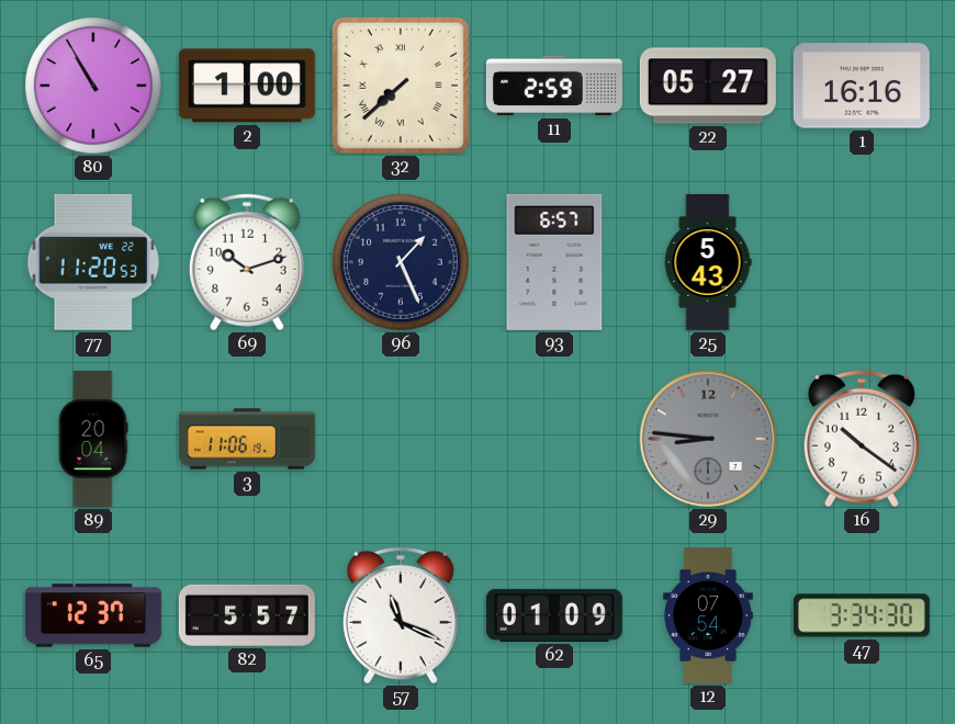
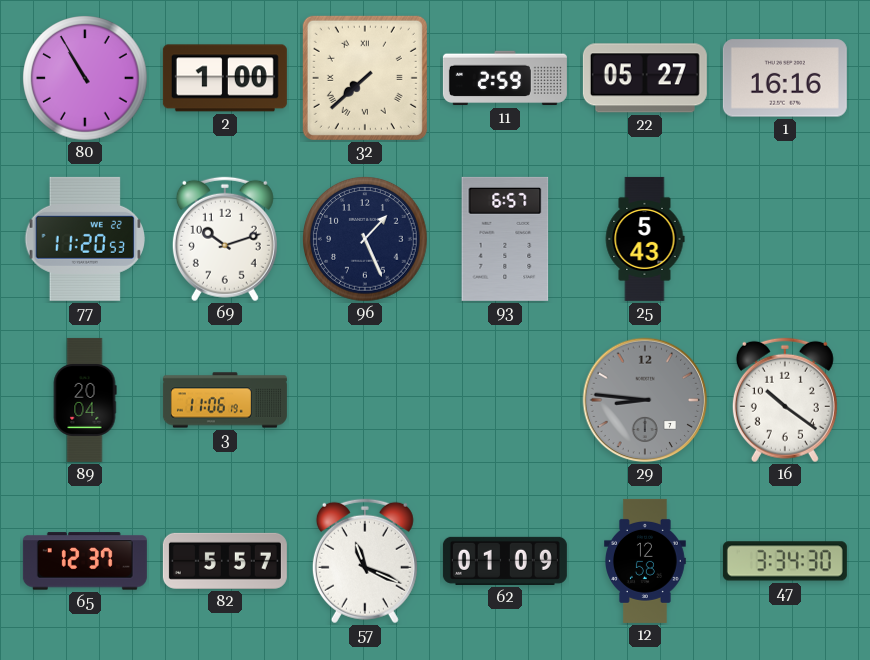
12: 07:54 -> 12:58 (646, 561)
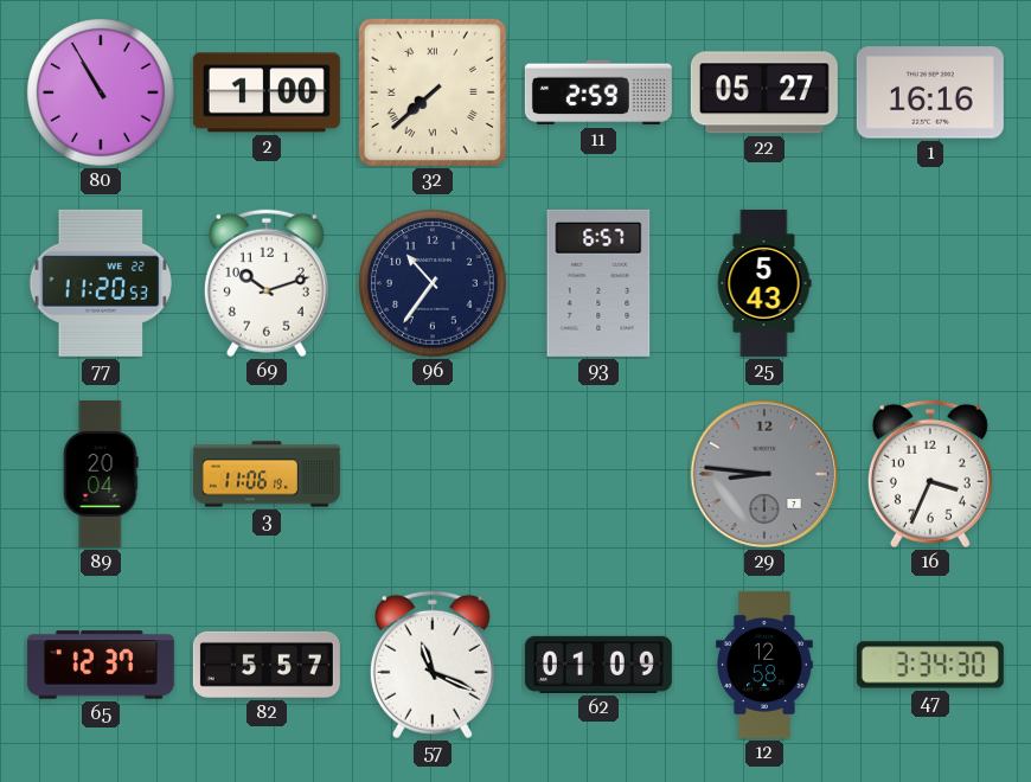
96: 1:26 -> 10:36 (433, 283)
16: 10:21 -> 3:34 (930, 474)
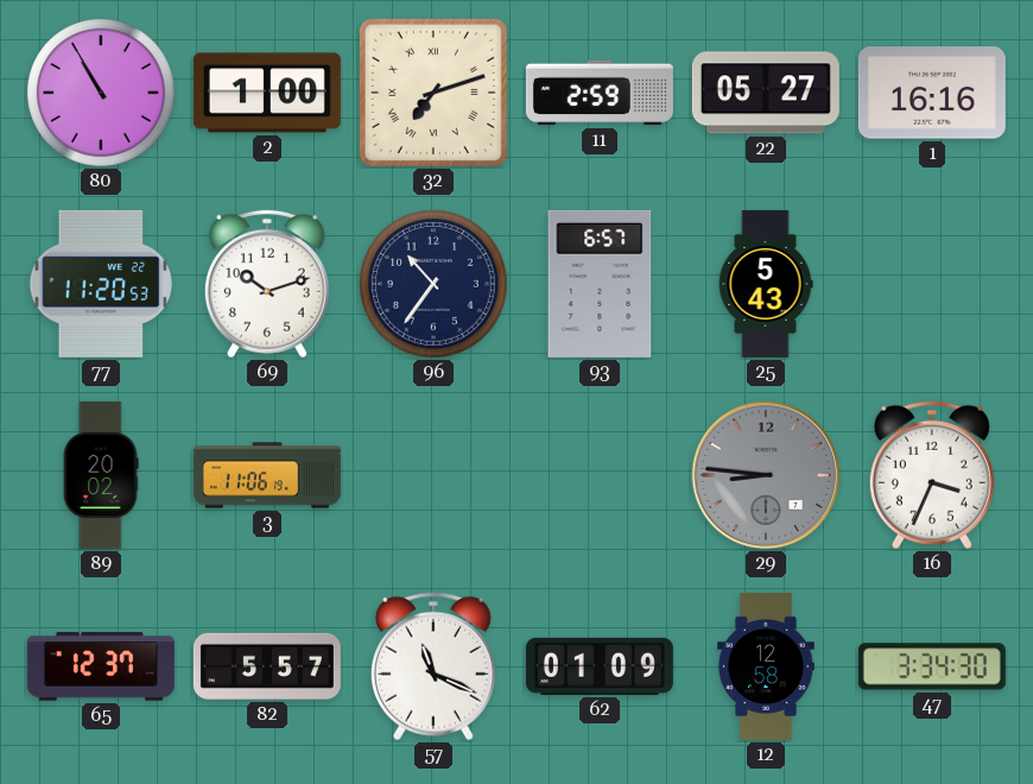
32: 7:38 -> 7:12 (433, 93)
89: 20:04 -> 20:02 (101, 475)
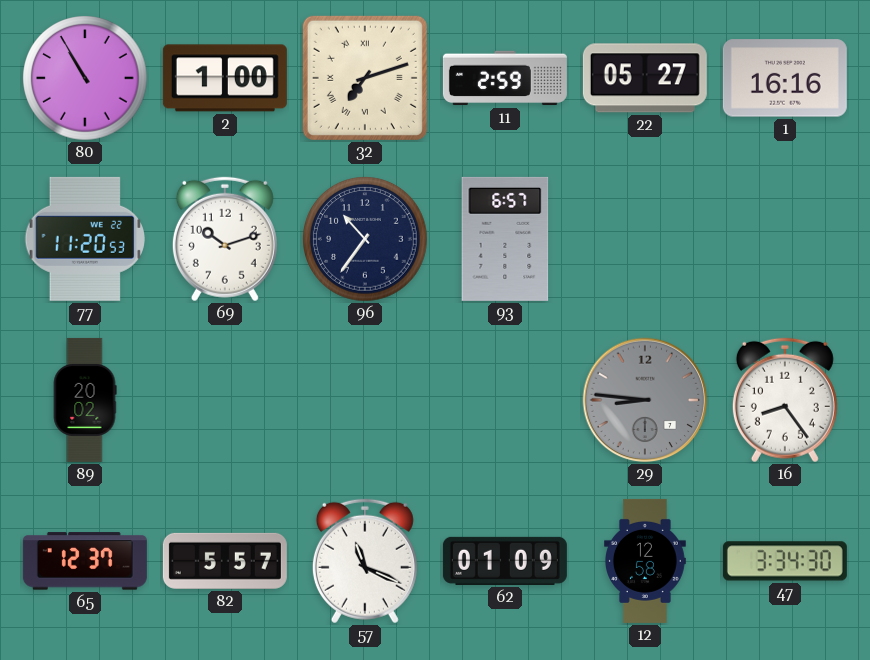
25: 5:43 -> none (766, 284)
3: 11:06 -> none (267, 475)
16: 3:34 -> 8:24 (785, 400)
